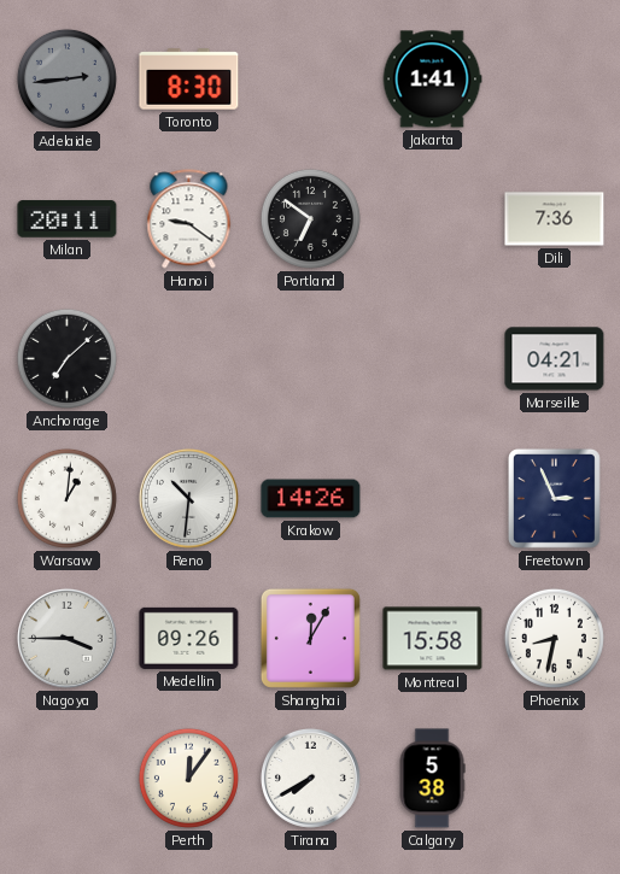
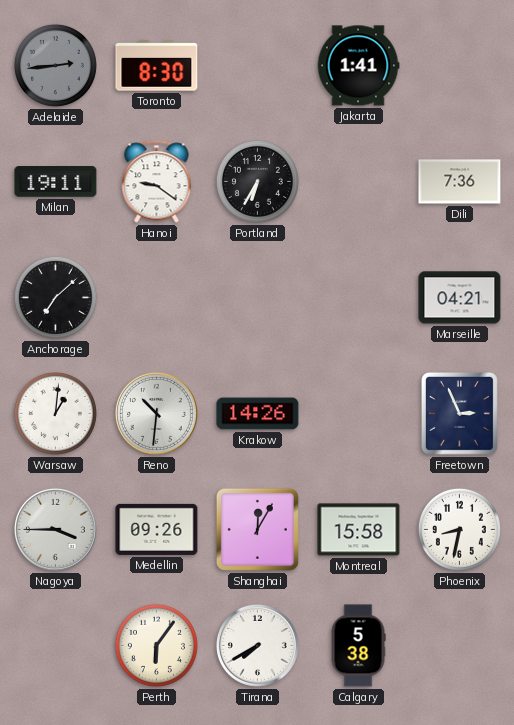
Milan: 20:11 -> 19:11 (56, 182)
Portland: 6:51 -> 6:35 (257, 181)
Perth: 12:06 -> 6:06 (156, 645)
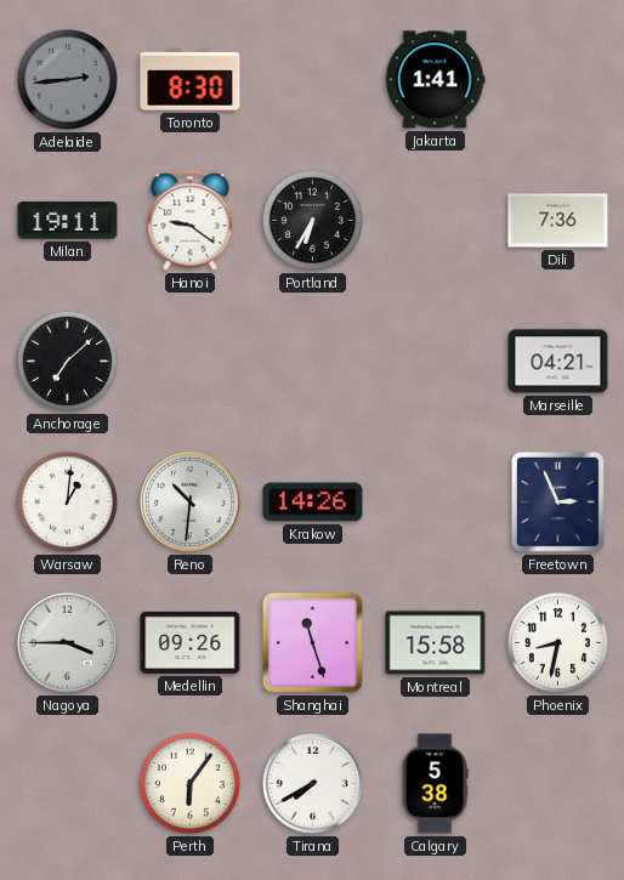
Shanghai: 12:05 -> 11:27 (312, 642)
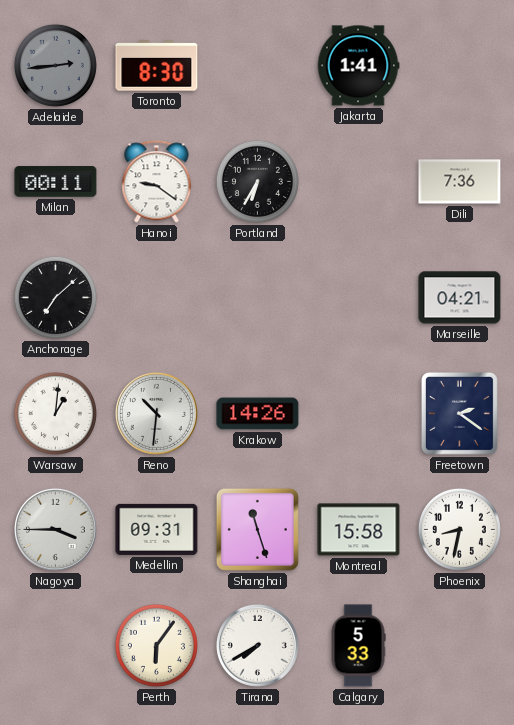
Milan: 19:11 -> 00:11 (56, 182)
Freetown: 2:56 -> 2:21 (459, 413)
Medellin: 09:26 -> 09:31 (157, 529)
Calgary: 5:38 -> 5:33 (358, 646)
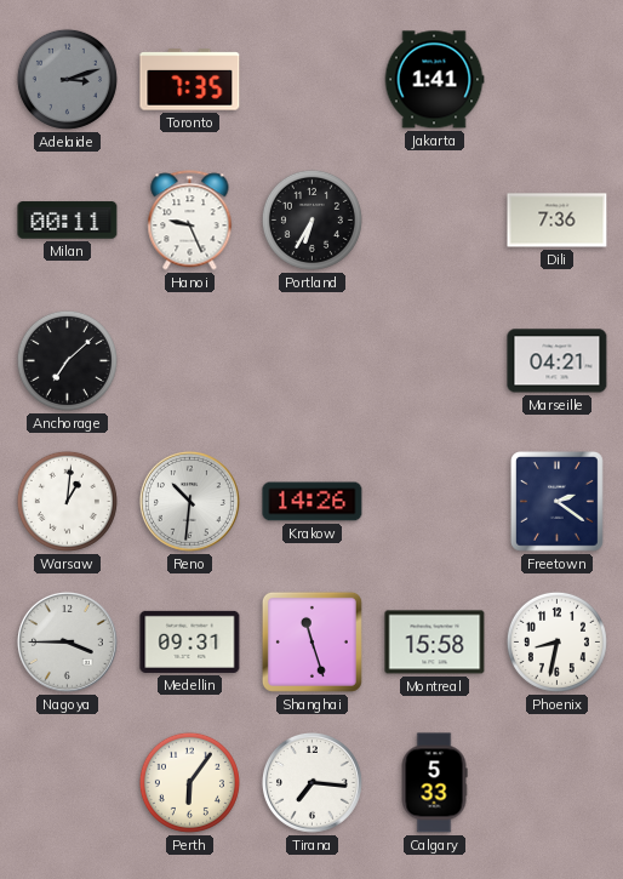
Adelaide: 2:44 -> 3:12 (67, 79)
Toronto: 8:30 -> 7:35 (190, 80)
Hanoi: 9:21 -> 9:26 (190, 221)
Tirana: 7:40 -> 7:16 (311, 782)
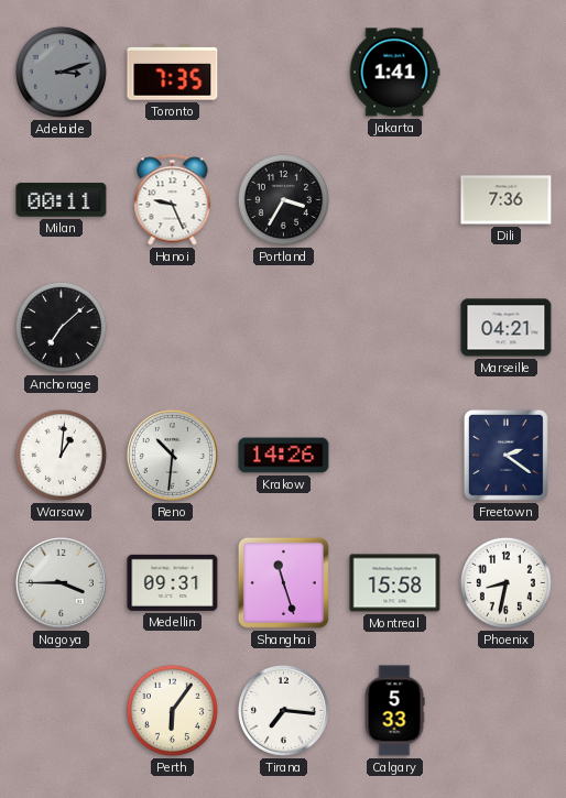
Portland: 6:35 -> 3:35 (283, 199)
